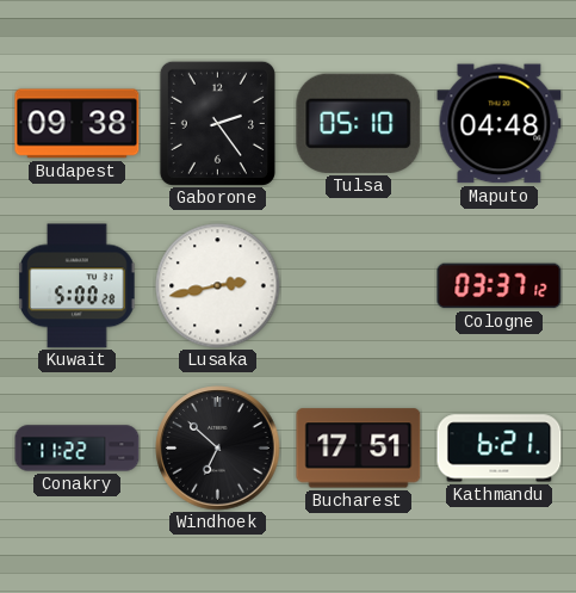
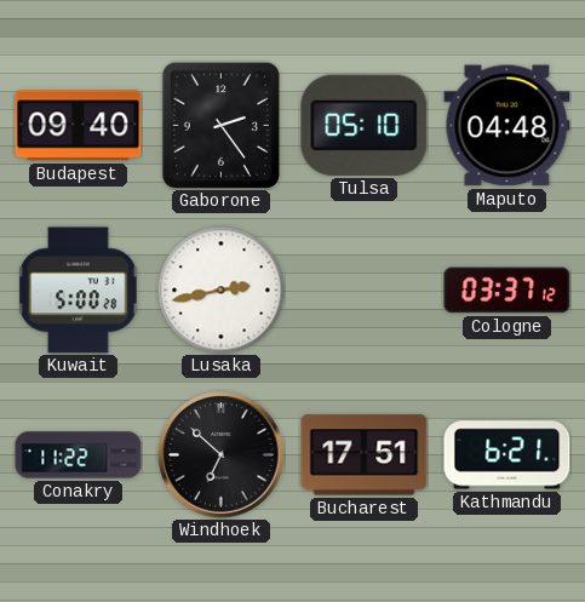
Budapest: 09:38 -> 09:40 (79, 126)
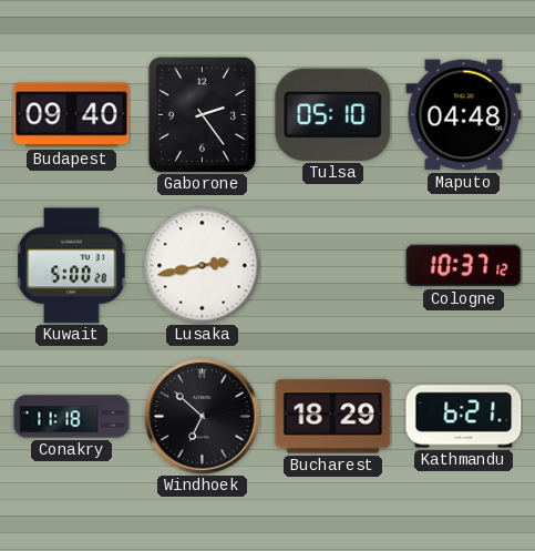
Cologne: 03:37 -> 10:37 (464, 266)
Conakry: 11:22 -> 11:18 (72, 417)
Bucharest: 17:51 -> 18:29 (333, 417)
